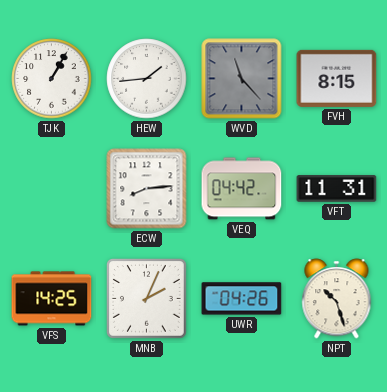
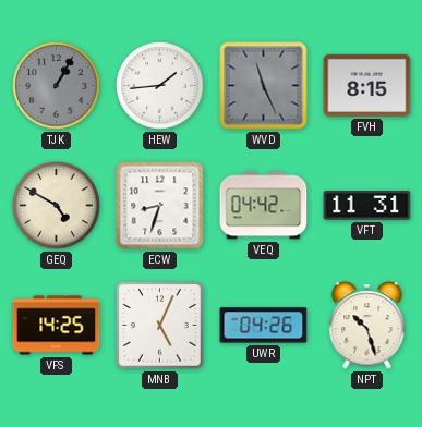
TJK dial: white -> grey (57, 86)
WVD: 11:23 -> 11:26 (264, 86)
GEQ: none -> 4:50 (57, 206)
ECW: 8:14 -> 8:33 (160, 206)
MNB: 2:04 -> 5:04 (160, 326)
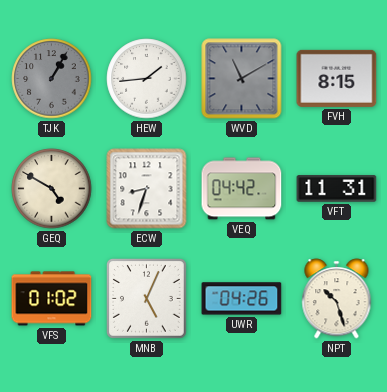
WVD: 11:26 -> 11:10 (242, 79)
VFS: 14:25 -> 01:02 (52, 299)
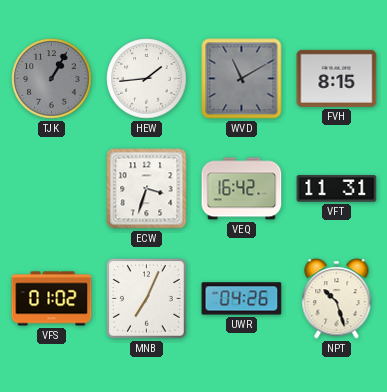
GEQ: 4:50 -> none (52, 189)
ECW: 8:33 -> 3:33 (147, 189)
VEQ: 04:42 -> 16:42 (242, 189)
MNB: 5:04 -> 7:04 (147, 299)
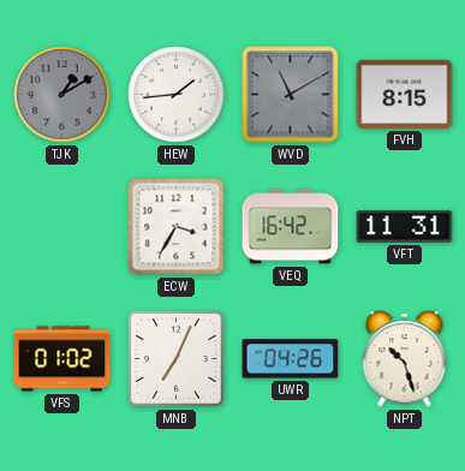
TJK: 1:05 -> 1:10 (62, 95)
ECW: 3:33 -> 3:35 (177, 227)
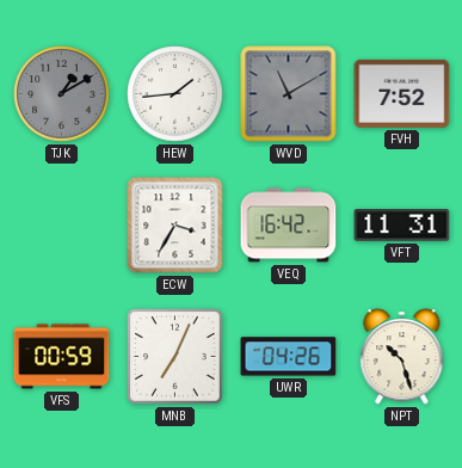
FVH: 8:15 -> 7:52 (402, 93)
VFS: 01:02 -> 00:59 (62, 357)
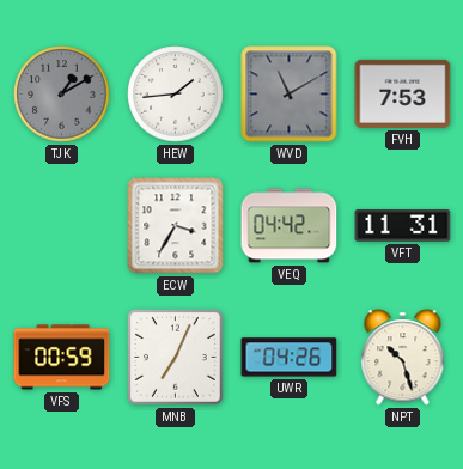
FVH: 7:52 -> 7:53 (403, 93)
VEQ: 16:42 -> 04:42 (290, 226)
